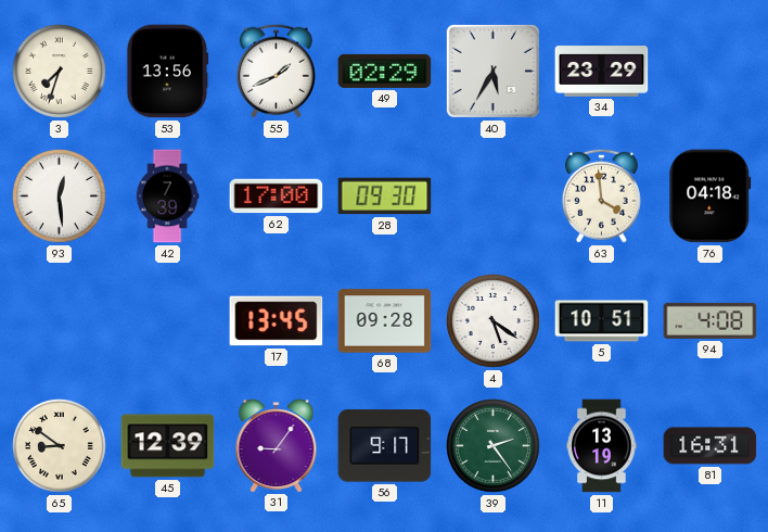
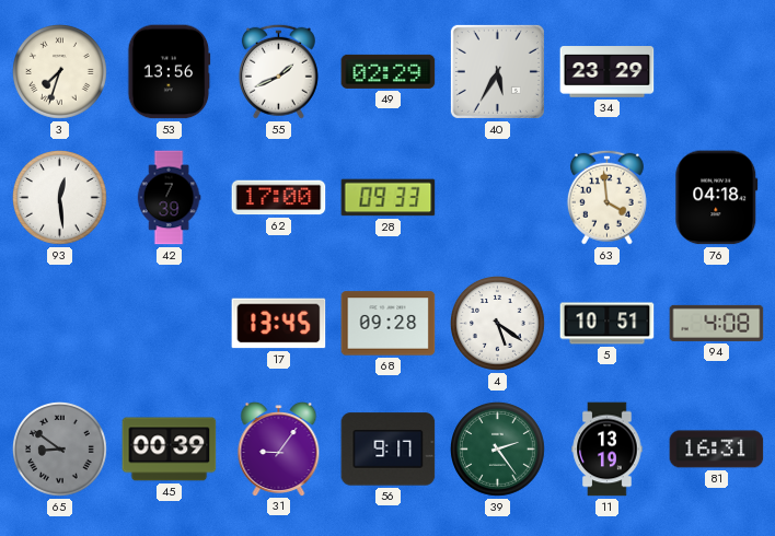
28: 09:30 -> 09:33 (389, 198)
65 dial: cream -> grey (60, 450)
45: 12:39 -> 00:39 (170, 450)
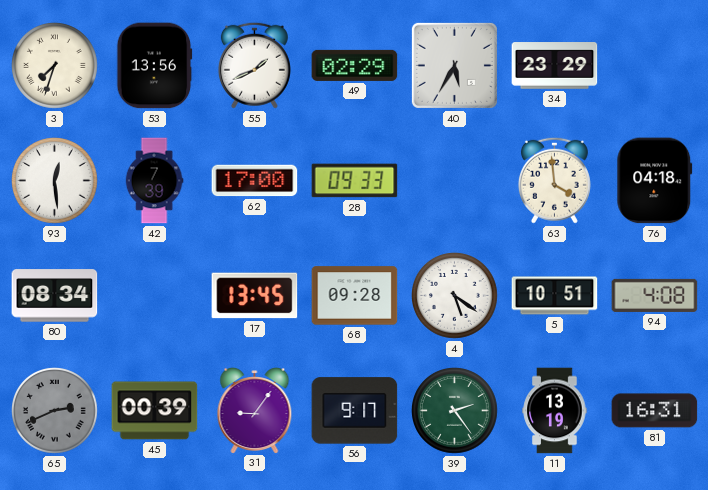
80: none -> 08:34 (55, 296)
65: 8:51 -> 2:41 (55, 411)
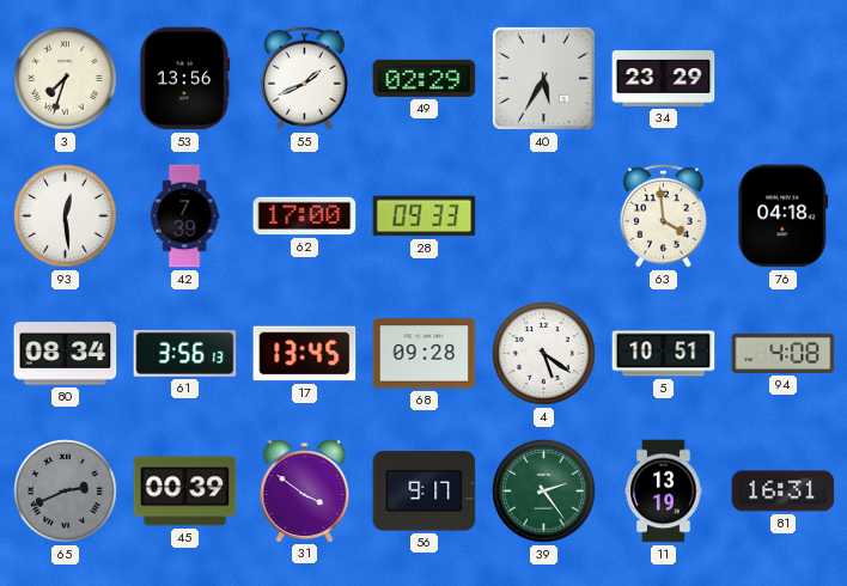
61: none -> 3:56 (185, 353)
31: 9:06 -> 3:51 (305, 492)
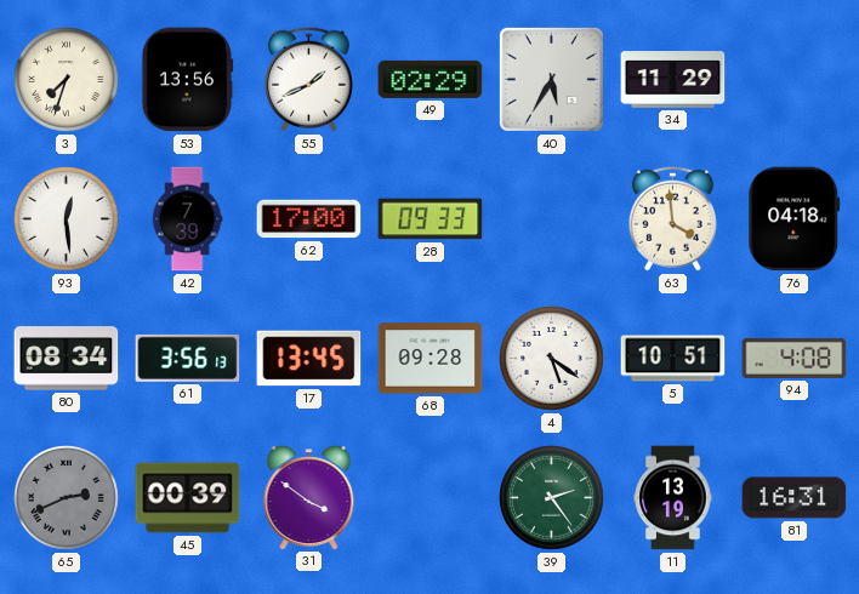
34: 23:29 -> 11:29 (673, 80)
56: 9:17 -> none (425, 492)
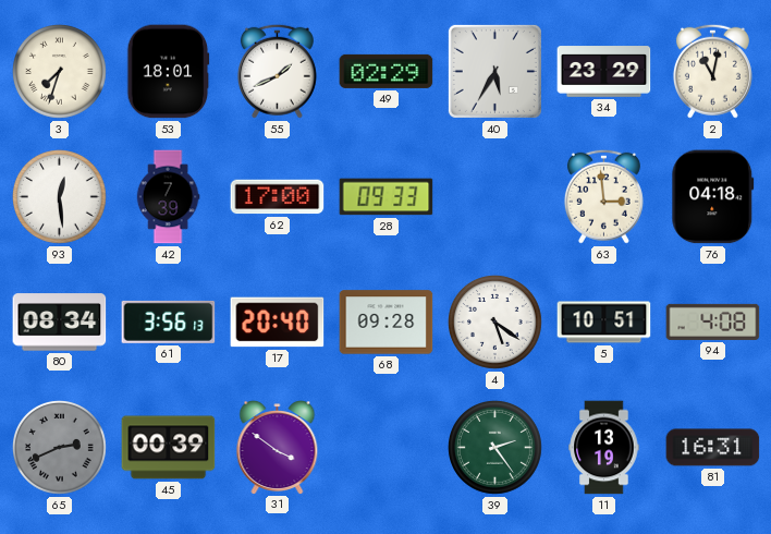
53: 13:56 -> 18:01 (169, 72)
34: 11:29 -> 23:29 (604, 72)
2: none -> 11:02 (712, 71)
63: 3:59 -> 2:59 (603, 196)
17: 13:45 -> 20:40 (278, 323)
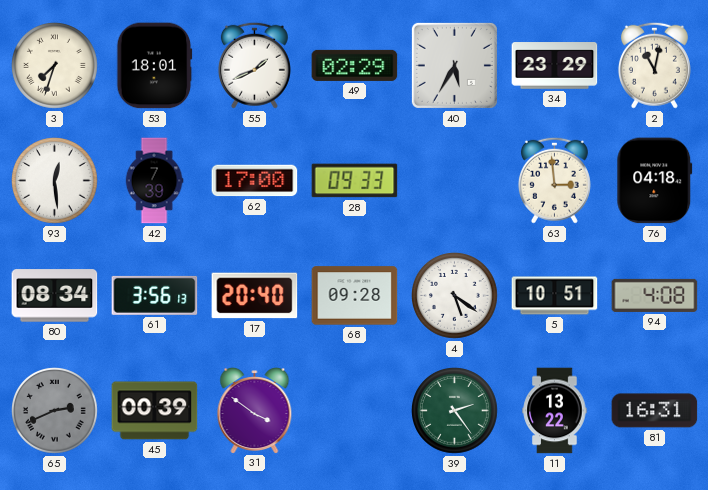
11: 13:19 -> 13:22 (555, 411)
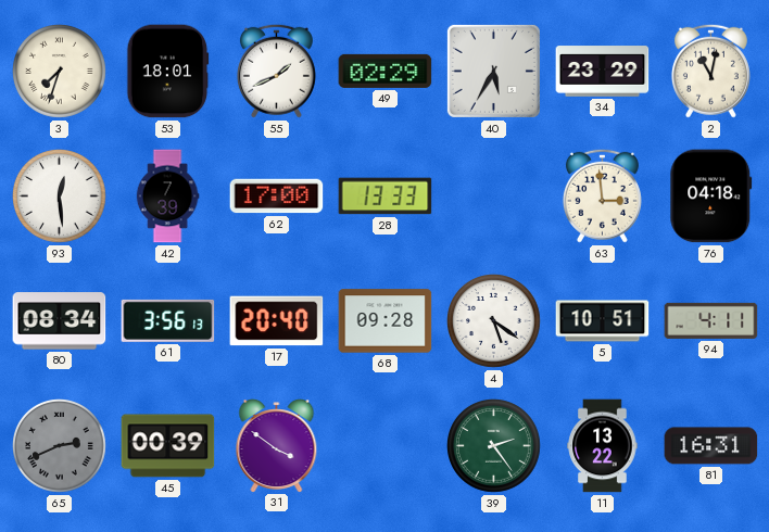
28: 09:33 -> 13:33 (386, 197)
94: 4:08 -> 4:11 (711, 320)
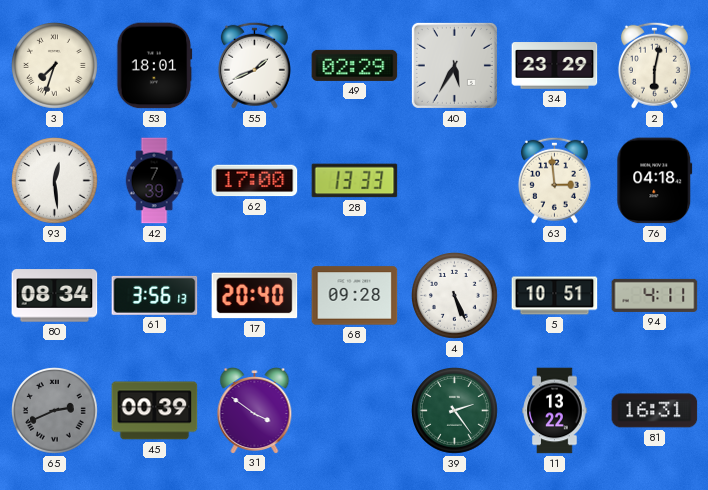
2: 11:02 -> 6:02 (654, 65)
4: 5:21 -> 5:26 (455, 296)
